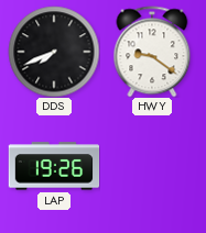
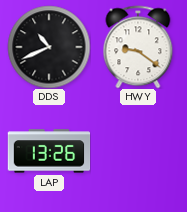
DDS: 7:41 -> 10:41 (49, 47)
LAP: 19:26 -> 13:26 (49, 151)
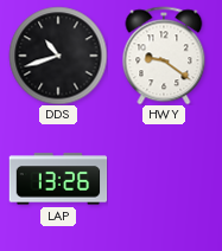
DDS: 10:41 -> 10:42 (58, 56)
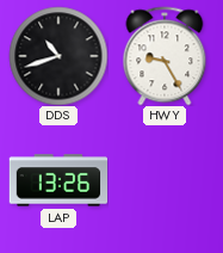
HWY: 9:21 -> 9:25 (165, 56)
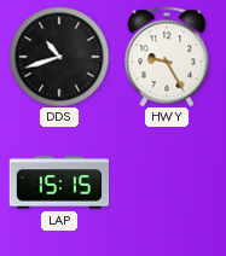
LAP: 13:26 -> 15:15 (59, 182)
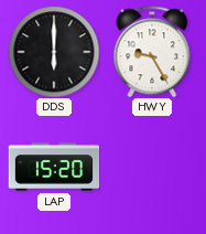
DDS: 10:42 -> 6:00 (54, 52)
LAP: 15:15 -> 15:20 (54, 167)
